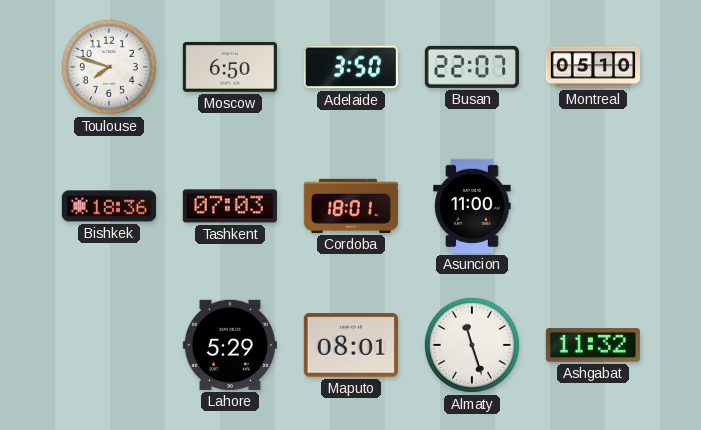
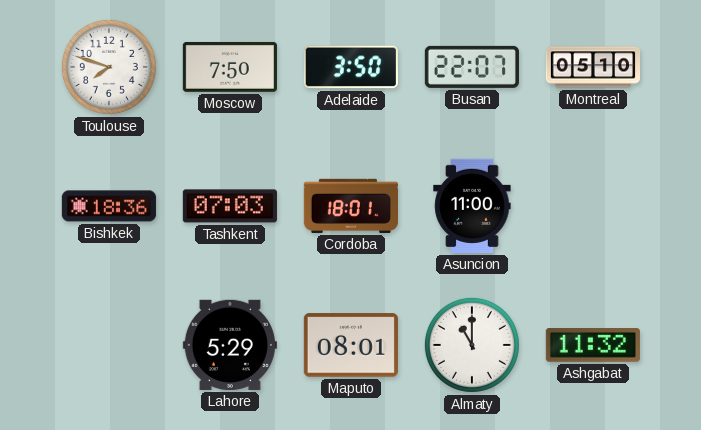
Moscow: 6:50 -> 7:50 (230, 67)
Almaty: 11:27 -> 11:00 (472, 345)
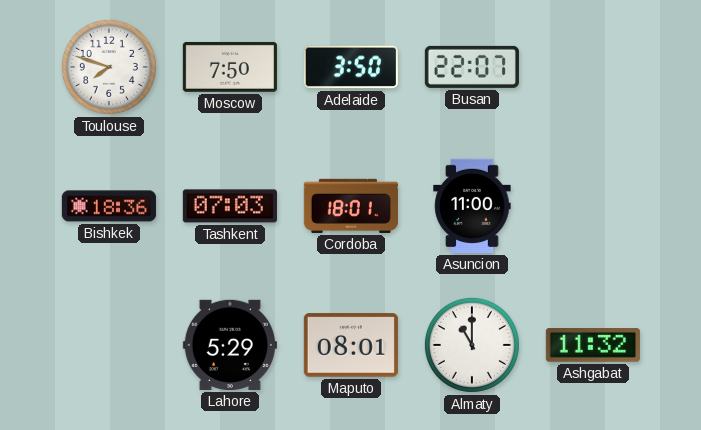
Montreal: 05:10 -> none (592, 67)
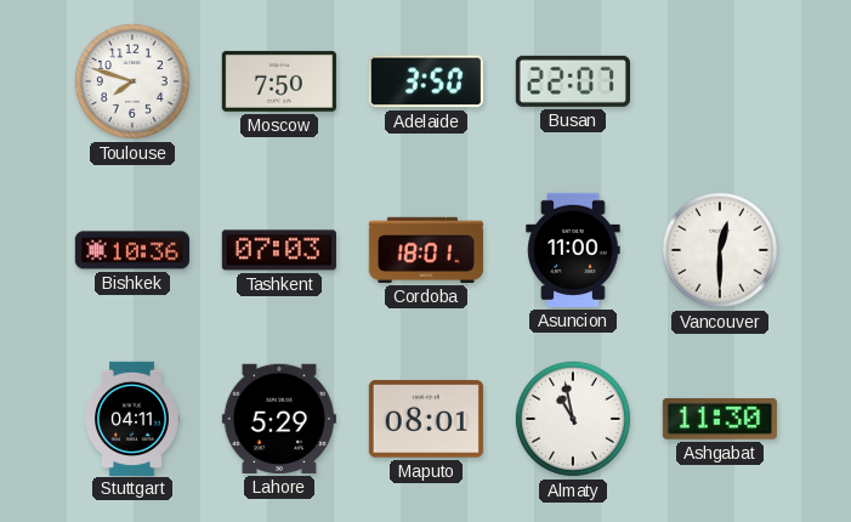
Bishkek: 18:36 -> 10:36 (132, 250)
Vancouver: none -> 12:30 (720, 250)
Stuttgart: none -> 04:11 (132, 418)
Almaty: 11:00 -> 10:58 (573, 419)
Ashgabat: 11:32 -> 11:30 (720, 420)
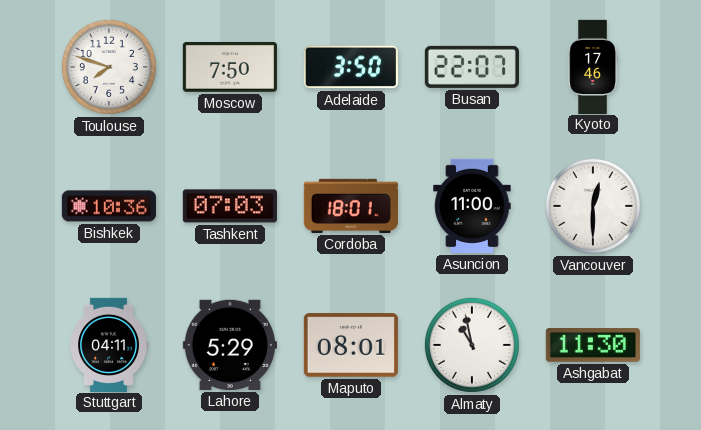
Kyoto: none -> 17:46 (593, 66)
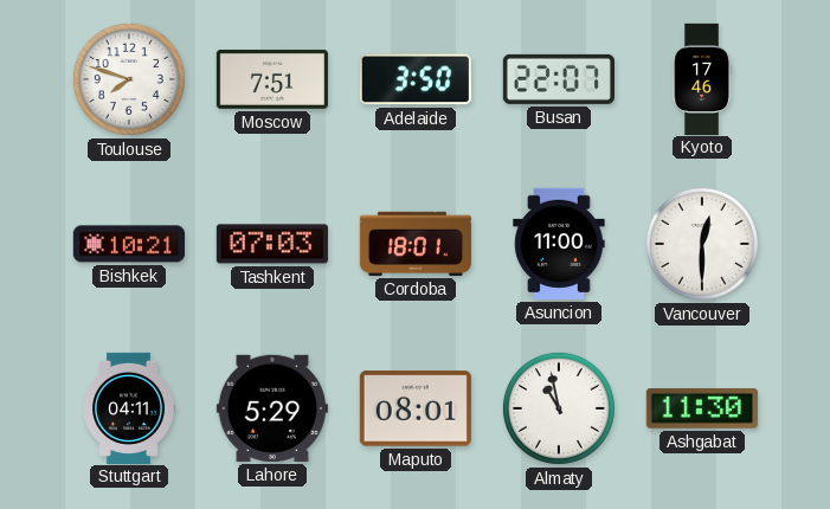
Moscow: 7:50 -> 7:51 (272, 79)
Bishkek: 10:36 -> 10:21 (129, 244)
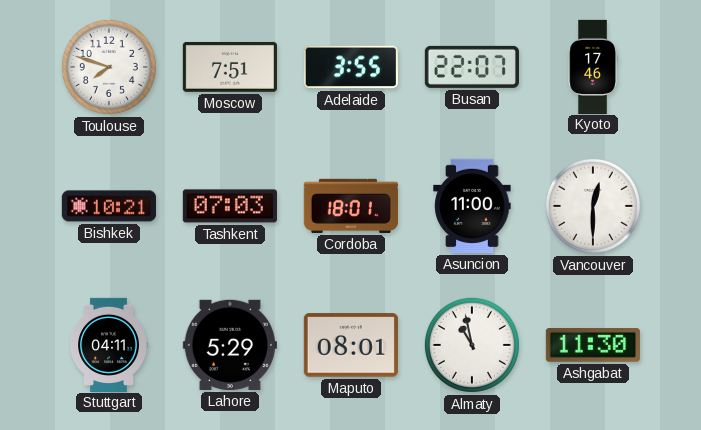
Adelaide: 3:50 -> 3:55 (351, 67)
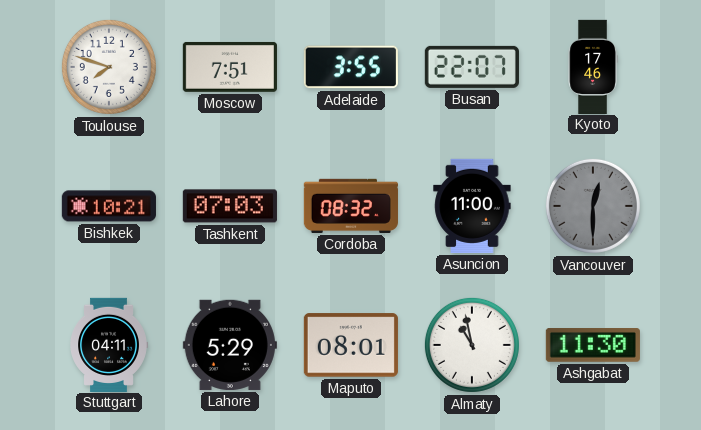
Cordoba: 18:01 -> 08:32 (351, 206)
Vancouver dial: white -> grey (593, 206)
